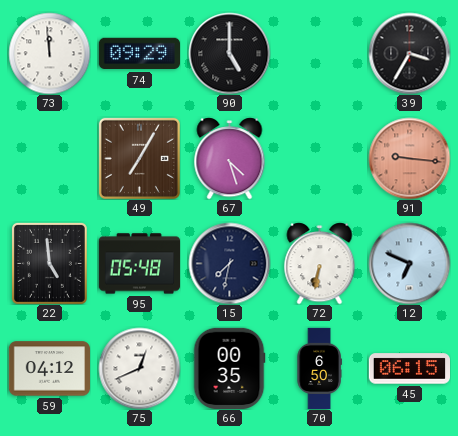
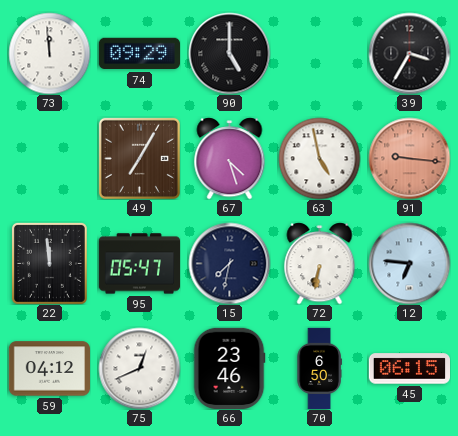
63: none -> 4:58 (319, 158)
22: 4:59 -> 11:59 (49, 263)
95: 05:48 -> 05:47 (139, 264)
12: 6:49 -> 6:46 (409, 263)
66: 00:35 -> 23:46 (229, 368)
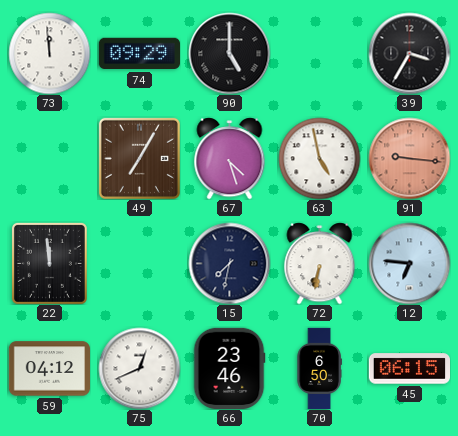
95: 05:47 -> none (139, 264)
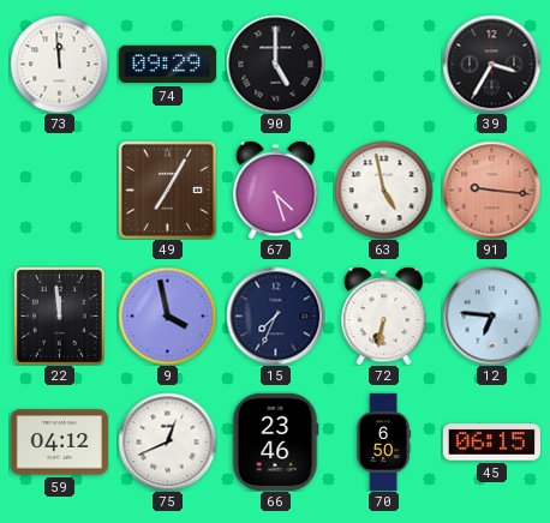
9: none -> 3:58 (167, 315)
15: 7:32 -> 7:34 (275, 315)
